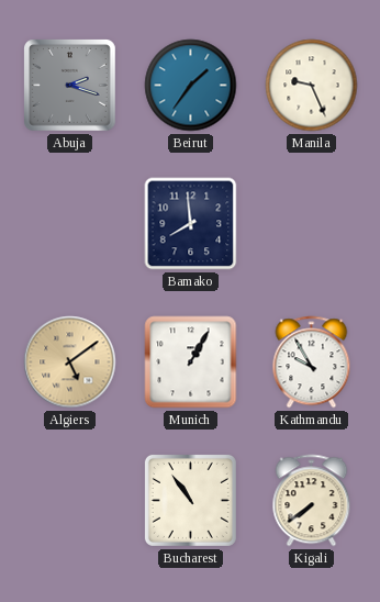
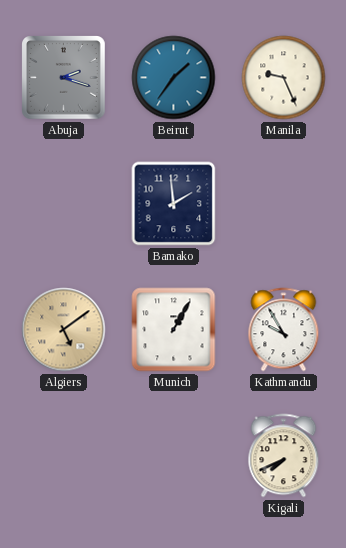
Bamako: 7:59 -> 1:59 (174, 204)
Bucharest: 10:54 -> none (190, 500)
Kigali: 7:39 -> 7:41 (284, 456)
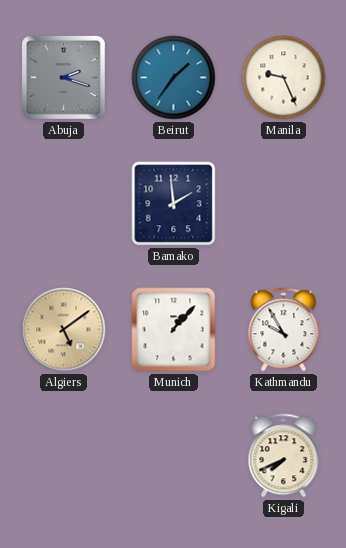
Munich: 1:05 -> 1:07 (174, 330)
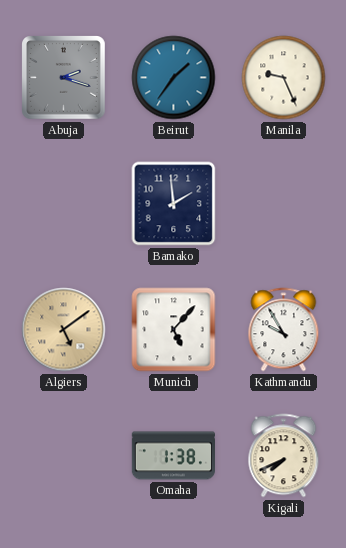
Munich: 1:07 -> 5:07 (174, 330)
Omaha: none -> 1:38 (173, 456)
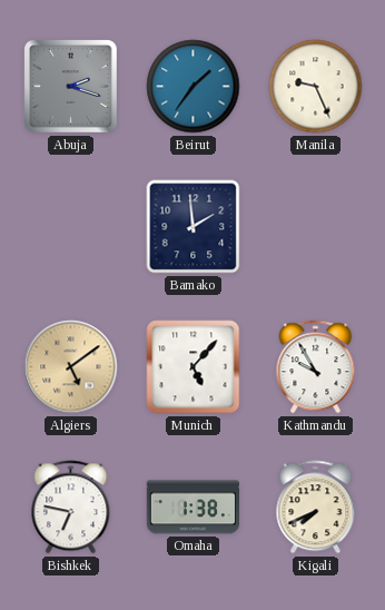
Bishkek: none -> 6:47 (71, 508)
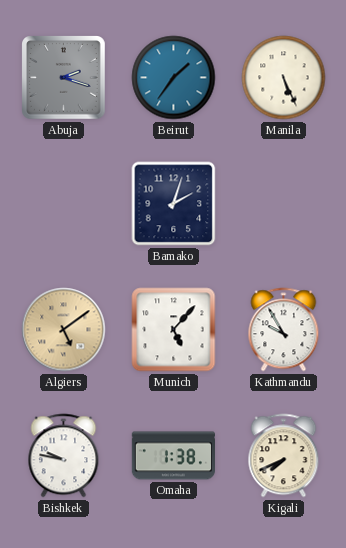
Manila: 9:26 -> 5:26 (284, 78)
Bamako: 1:59 -> 2:03 (174, 204)
Bishkek: 6:47 -> 9:47 (64, 456)
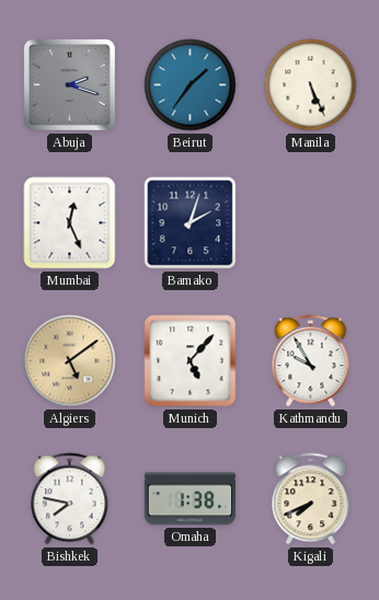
Mumbai: none -> 12:26 (70, 223)
Bishkek: 9:47 -> 7:47 (70, 499)
